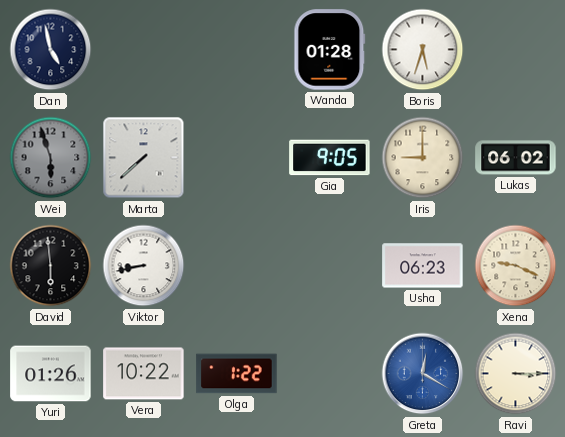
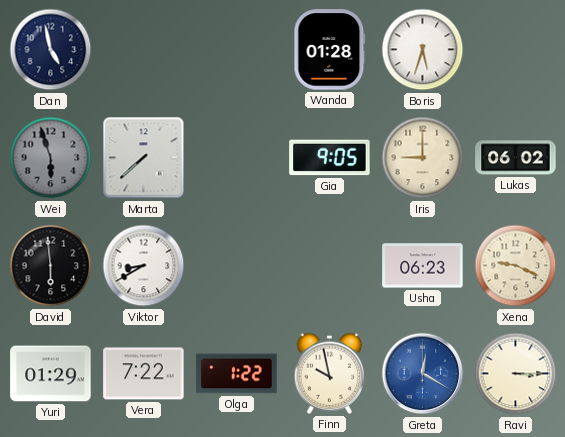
Viktor: 8:43 -> 8:40 (144, 266)
Yuri: 01:26 -> 01:29 (51, 374)
Vera: 10:22 -> 7:22 (144, 374)
Finn: none -> 9:58 (330, 373)
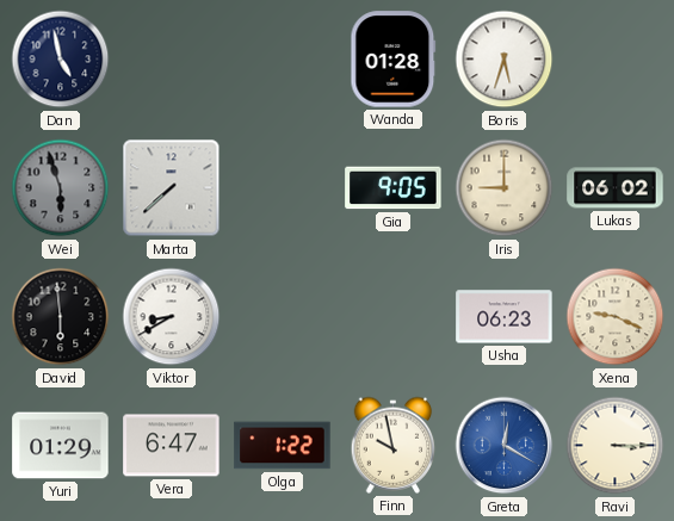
Vera: 7:22 -> 6:47 (172, 446)
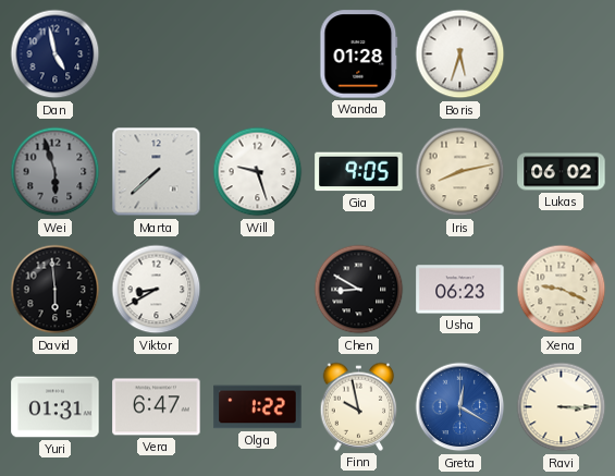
Will: none -> 9:27 (258, 172)
Iris: 9:00 -> 8:13 (460, 172)
Chen: none -> 8:50 (359, 290)
Yuri: 01:29 -> 01:31 (56, 407)
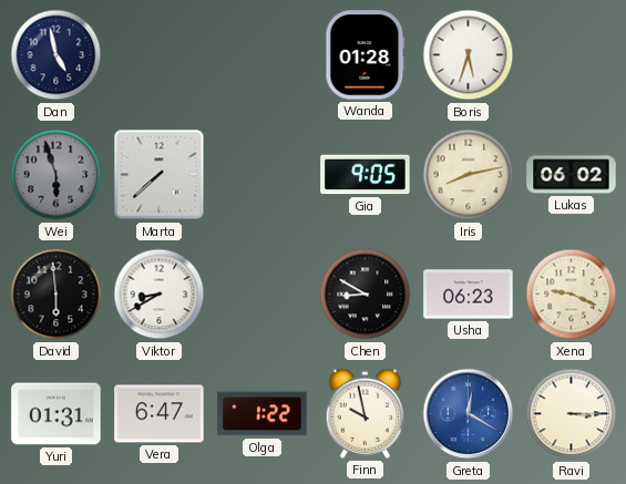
Will: 9:27 -> none (258, 172)
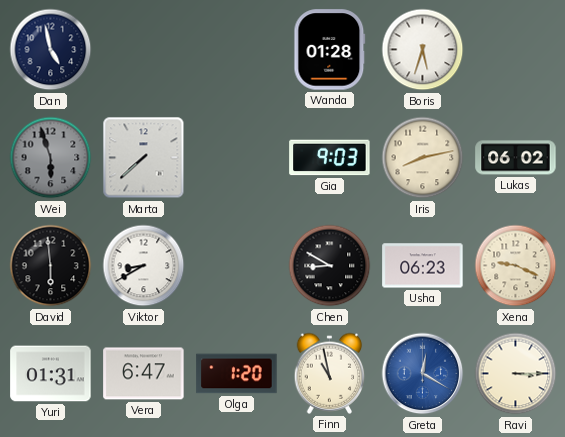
Gia: 9:05 -> 9:03 (330, 158)
Olga: 1:22 -> 1:20 (237, 374)
Finn: 9:58 -> 10:58 (330, 373)
